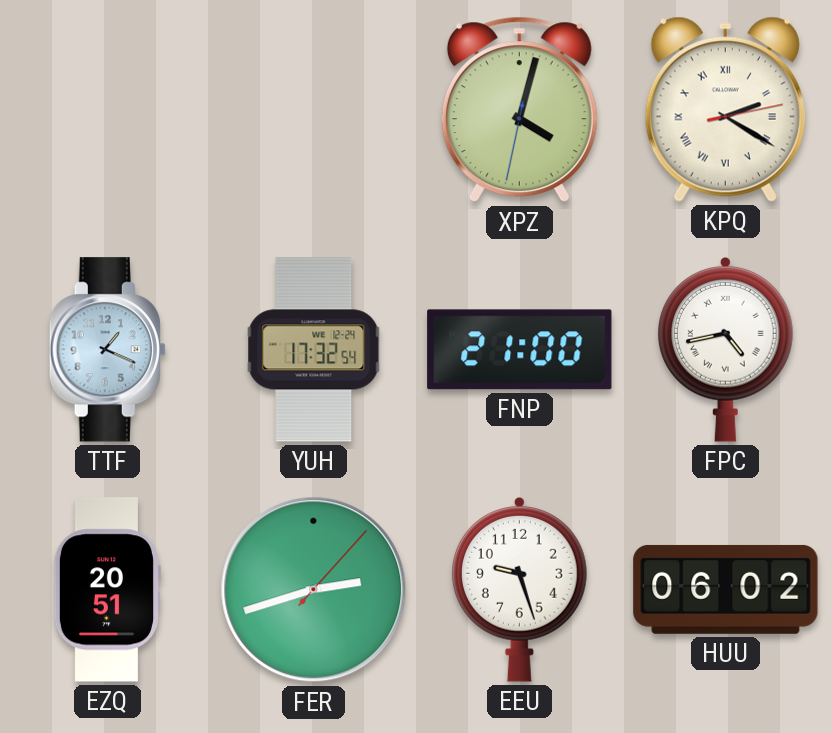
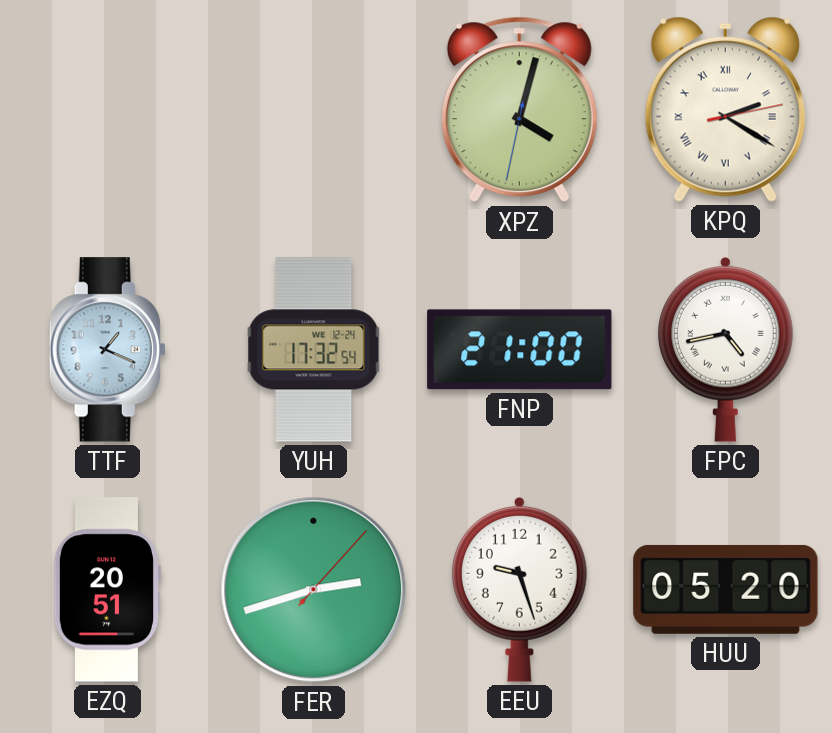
HUU: 06:02 -> 05:20 (726, 589)
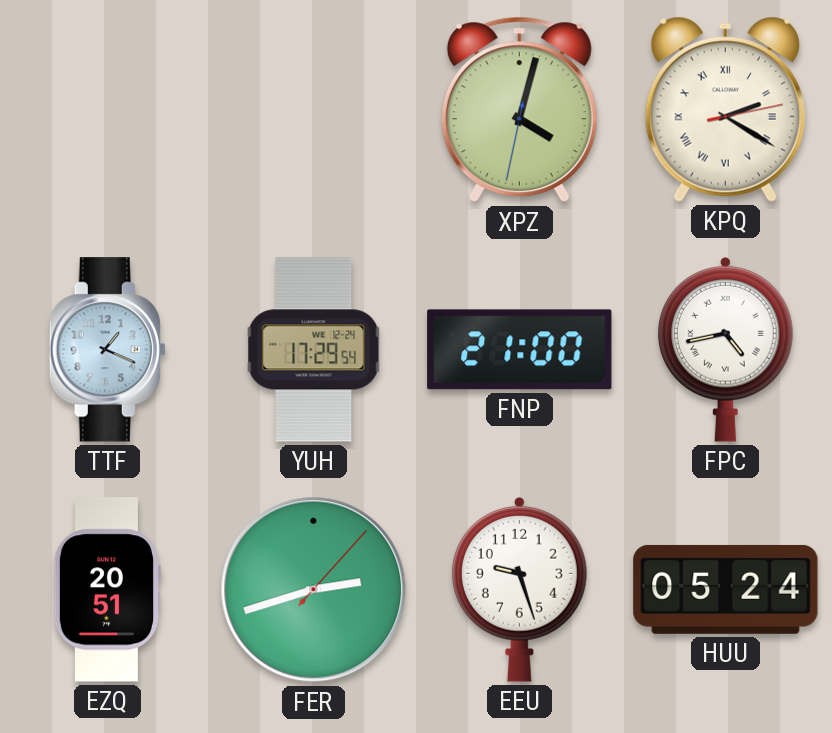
YUH: 17:32 -> 17:29 (314, 350)
HUU: 05:20 -> 05:24 (726, 589)
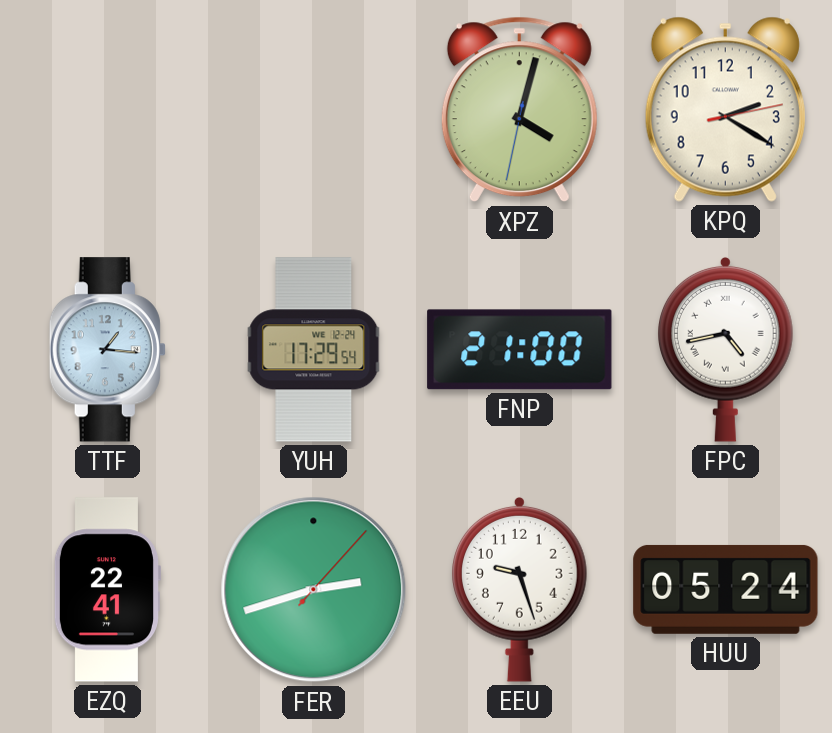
KPQ numerals: Roman -> Arabic (725, 109)
TTF: 1:19 -> 1:16 (107, 350)
EZQ: 20:51 -> 22:41 (106, 590)
